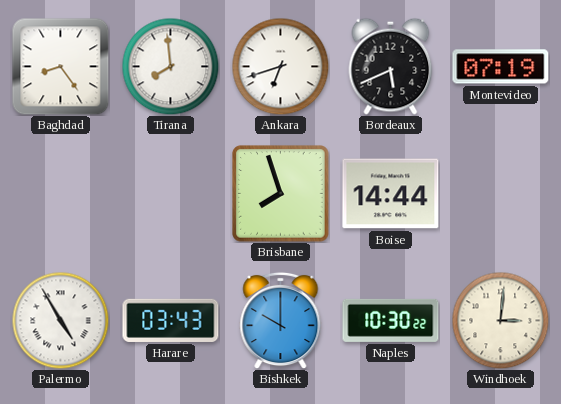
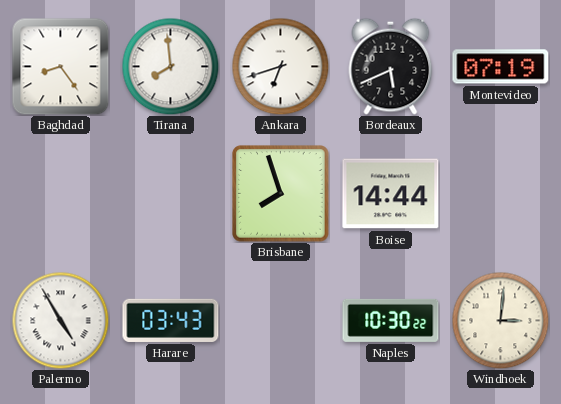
Bishkek: 10:00 -> none (281, 320)
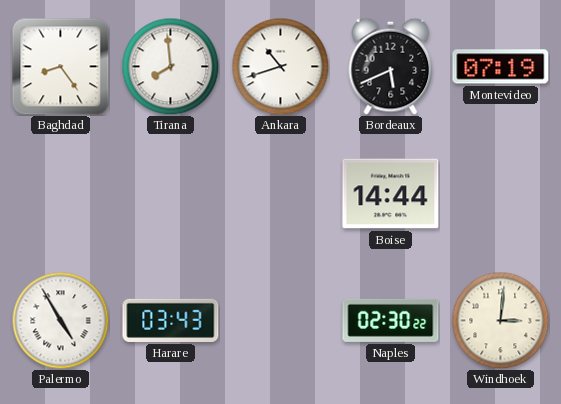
Ankara: 6:42 -> 10:42 (280, 66)
Brisbane: 7:57 -> none (281, 194)
Naples: 10:30 -> 02:30 (391, 320)
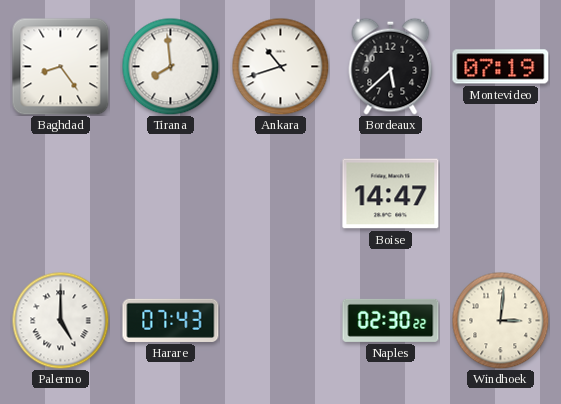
Bordeaux: 5:41 -> 5:38 (391, 66)
Boise: 14:44 -> 14:47 (391, 194)
Palermo: 4:55 -> 5:00 (60, 320)
Harare: 03:43 -> 07:43 (171, 320)
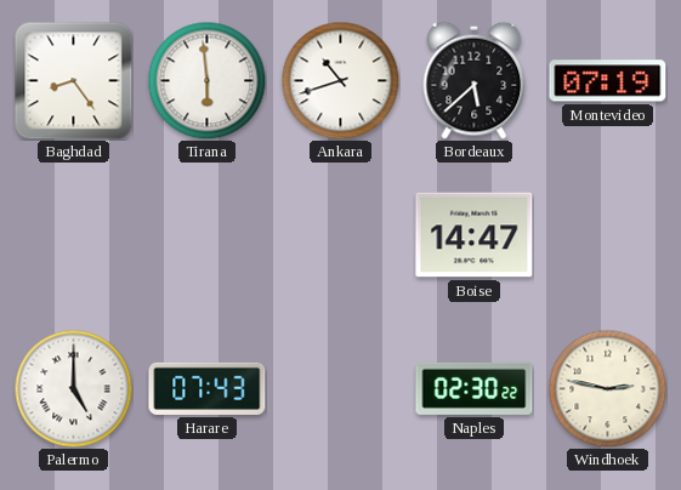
Tirana: 7:59 -> 5:59 (206, 80)
Windhoek: 3:01 -> 2:47 (607, 388)
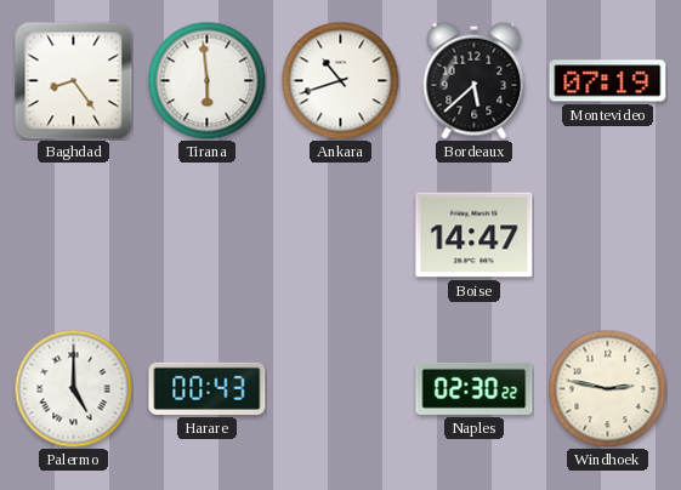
Harare: 07:43 -> 00:43 (208, 388)
